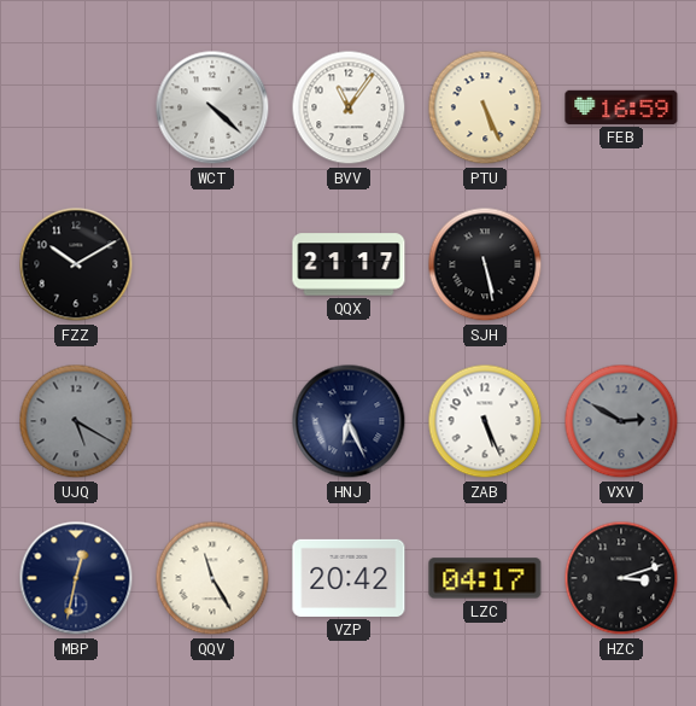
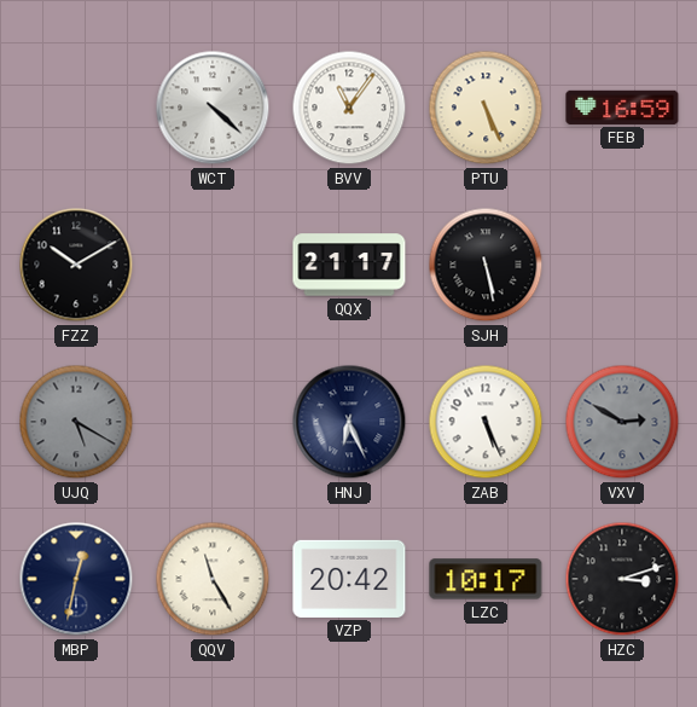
LZC: 04:17 -> 10:17 (486, 579)
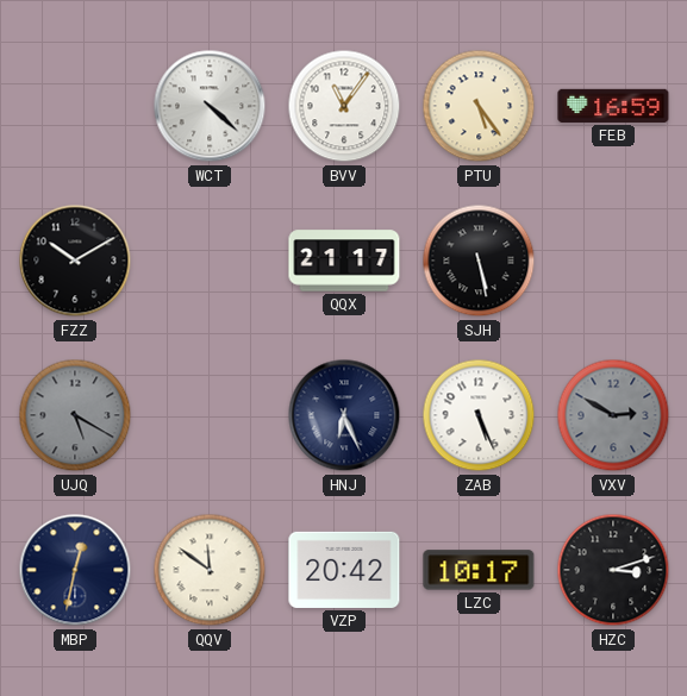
PTU: 5:26 -> 5:24 (479, 106)
QQV: 11:25 -> 11:51 (210, 570)
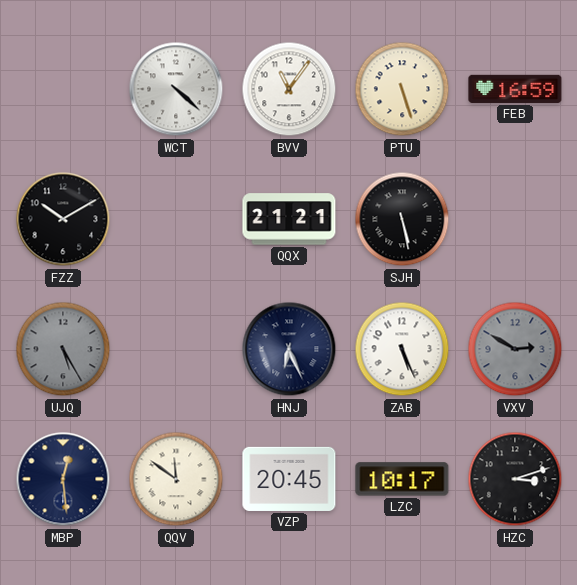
PTU: 5:24 -> 5:27 (402, 89)
QQX: 21:17 -> 21:21 (289, 219)
UJQ: 5:20 -> 5:25 (63, 349)
MBP: 12:32 -> 12:29 (63, 479)
VZP: 20:42 -> 20:45 (289, 479)
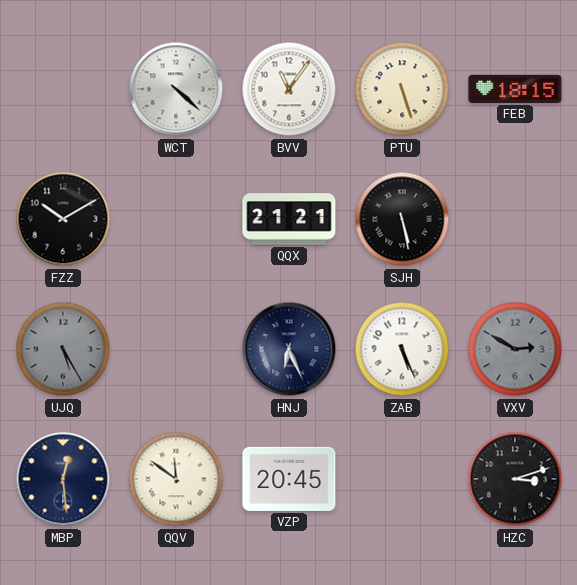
FEB: 16:59 -> 18:15 (515, 89)
LZC: 10:17 -> none (402, 479)
